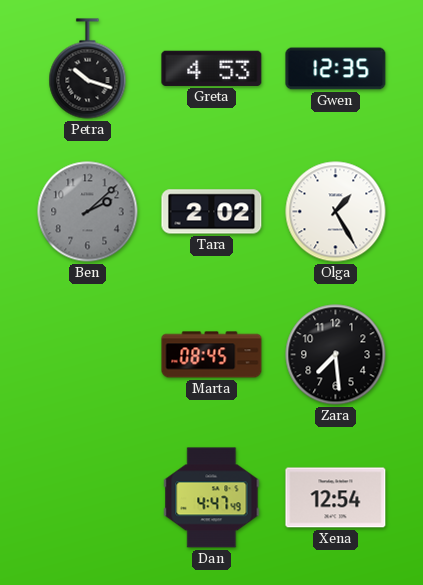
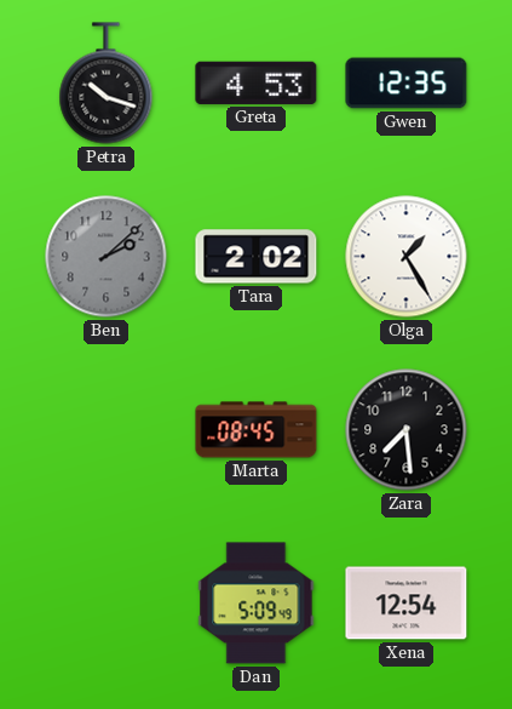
Dan: 4:47 -> 5:09 (257, 604)
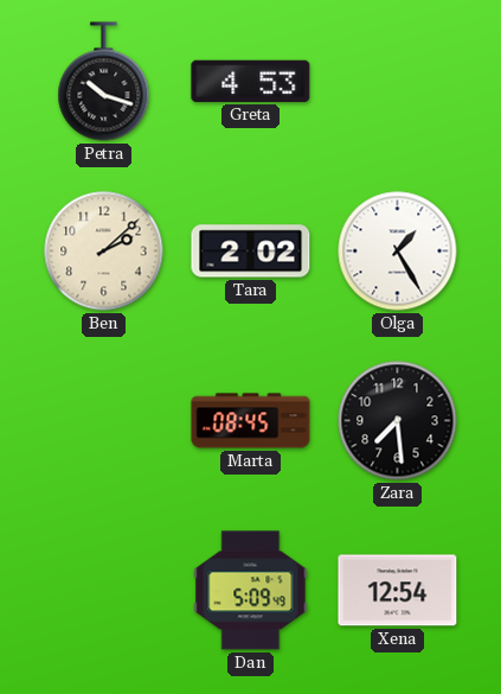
Gwen: 12:35 -> none (407, 84)
Ben dial: grey -> cream (104, 252)
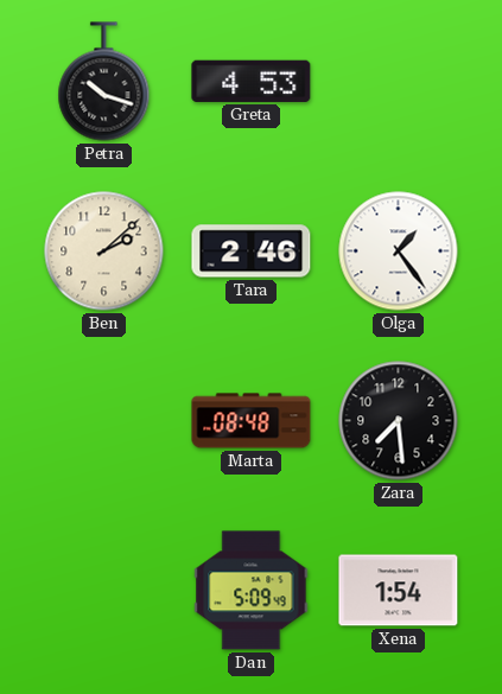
Tara: 2:02 -> 2:46 (252, 252)
Olga: 1:25 -> 1:24 (399, 252)
Marta: 08:45 -> 08:48 (252, 421)
Xena: 12:54 -> 1:54 (399, 591)
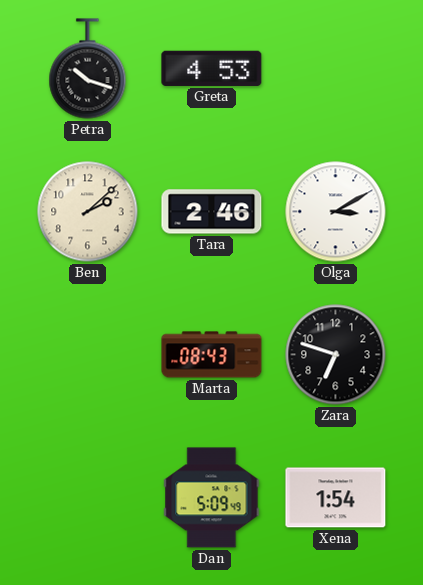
Olga: 1:24 -> 3:10 (336, 212)
Marta: 08:48 -> 08:43 (212, 355)
Zara: 7:29 -> 6:48 (336, 355)
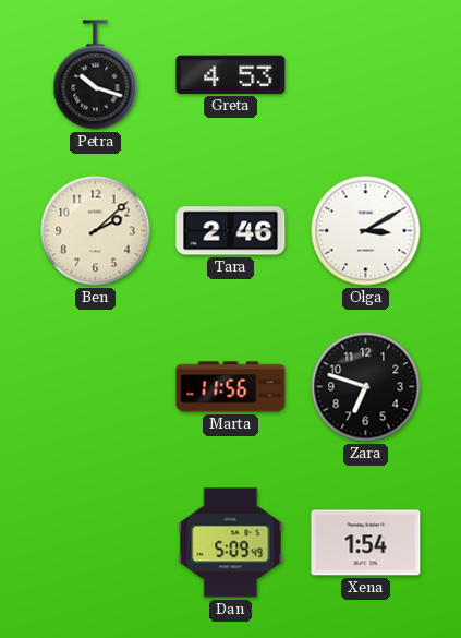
Marta: 08:43 -> 11:56 (231, 387)
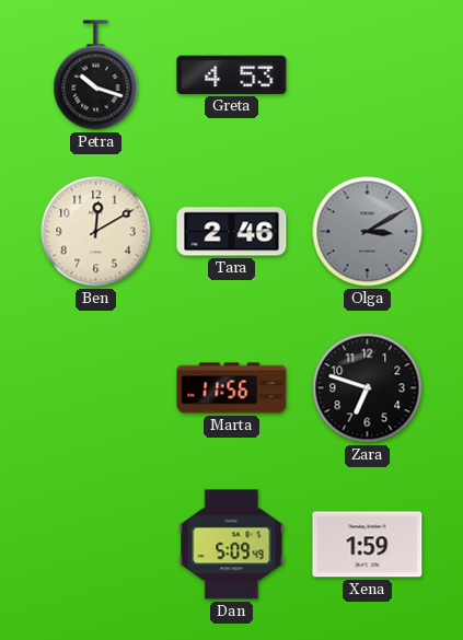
Ben: 2:08 -> 12:10 (96, 232)
Olga dial: white -> grey (368, 232)
Xena: 1:54 -> 1:59 (368, 545)
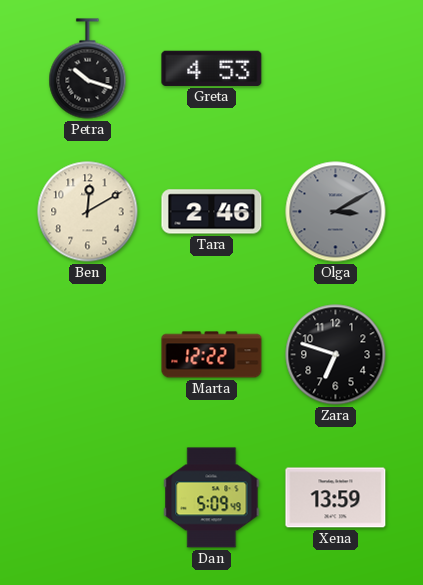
Marta: 11:56 -> 12:22 (212, 355)
Xena: 1:59 -> 13:59 (336, 498)
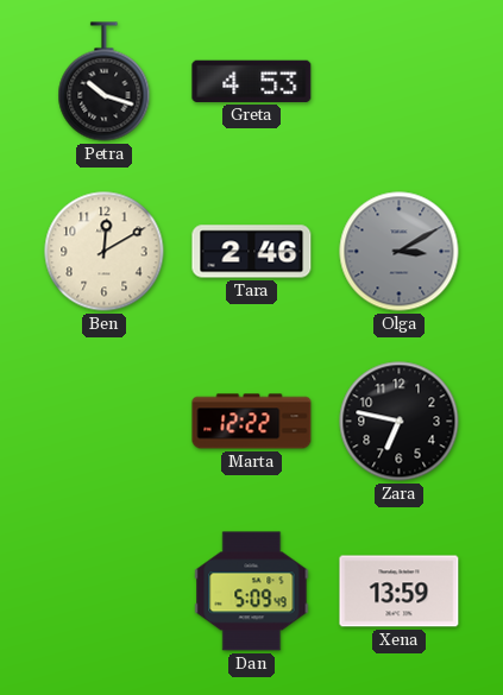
Zara: 6:48 -> 6:47 (400, 422)
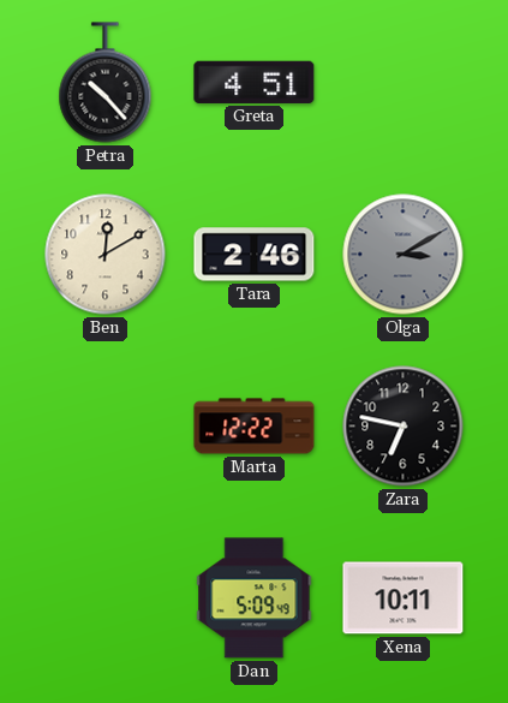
Petra: 10:18 -> 10:23 (106, 83)
Greta: 4:53 -> 4:51 (255, 82)
Xena: 13:59 -> 10:11 (404, 598)
